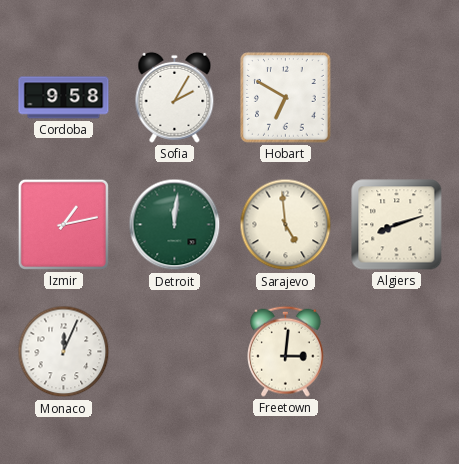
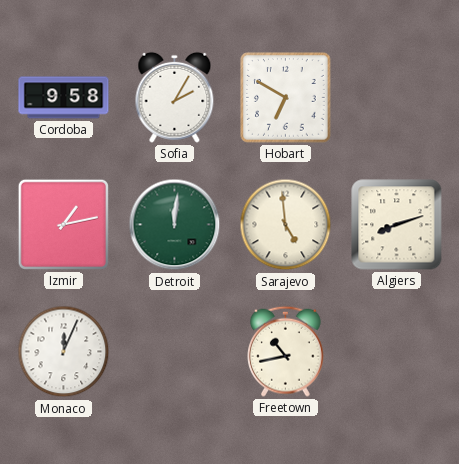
Freetown: 3:01 -> 10:43 (286, 351)
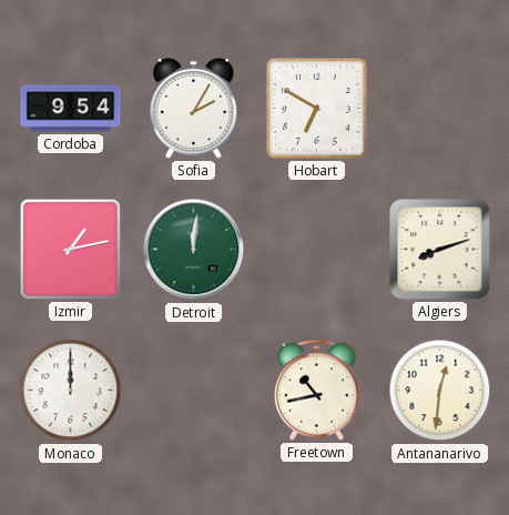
Cordoba: 9:58 -> 9:54 (71, 109)
Sarajevo: 4:59 -> none (286, 225)
Monaco: 12:04 -> 12:00 (71, 391)
Antananarivo: none -> 12:31 (440, 391)
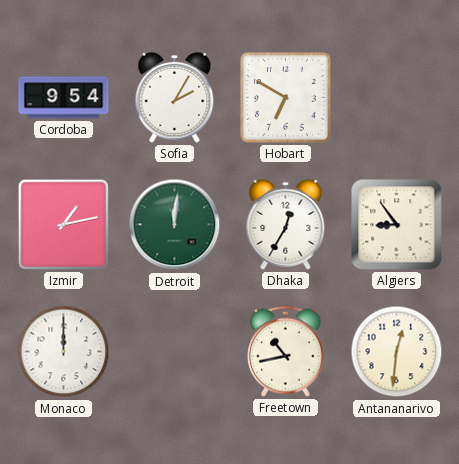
Dhaka: none -> 12:35 (286, 224)
Algiers: 8:12 -> 8:54 (397, 225)
